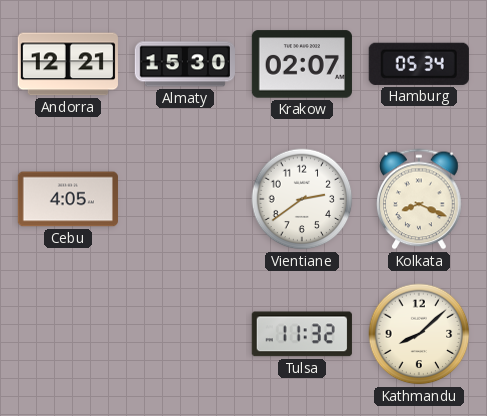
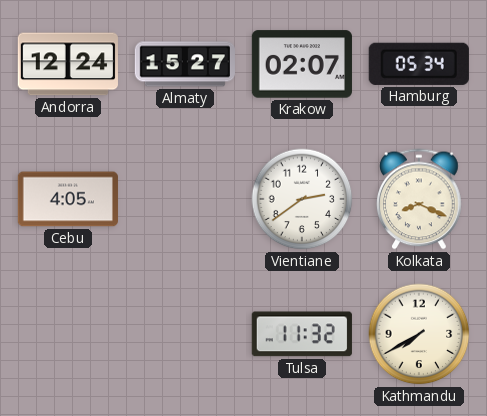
Andorra: 12:21 -> 12:24 (68, 64)
Almaty: 15:30 -> 15:27 (185, 64)
Kathmandu: 8:08 -> 7:40 (419, 334)
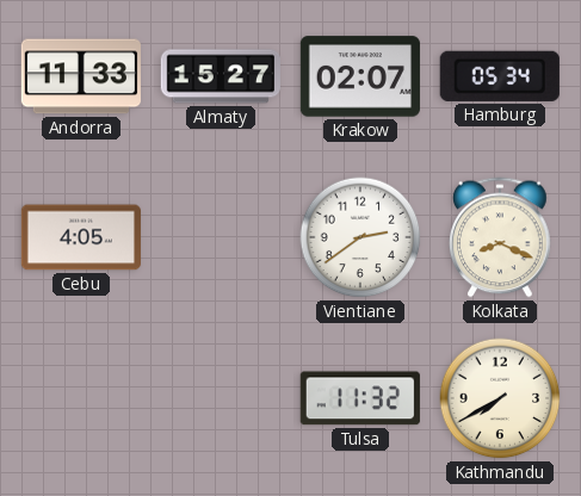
Andorra: 12:24 -> 11:33 (81, 76)
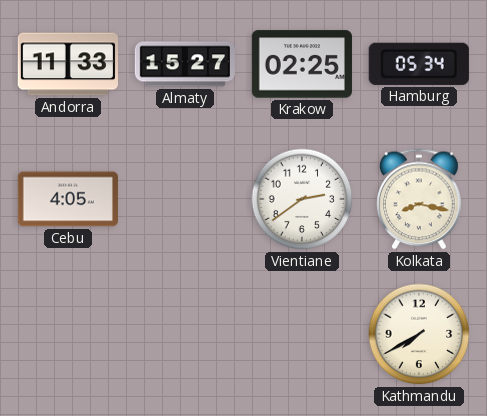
Krakow: 02:07 -> 02:25 (302, 64)
Kolkata: 8:19 -> 8:17 (419, 199)
Tulsa: 11:32 -> none (360, 398)
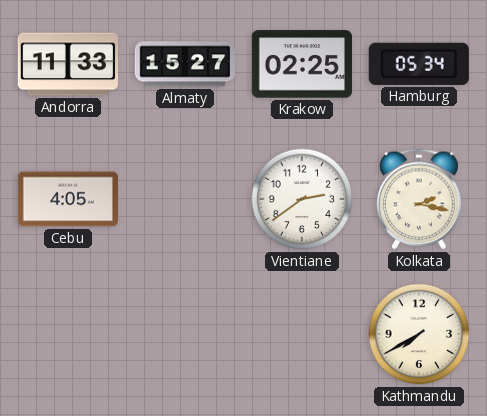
Kolkata: 8:17 -> 2:17 (419, 199)
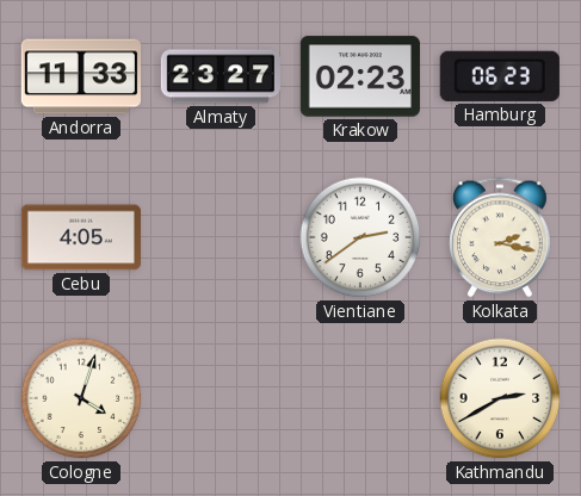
Almaty: 15:27 -> 23:27 (221, 76)
Krakow: 02:25 -> 02:23 (360, 76)
Hamburg: 05:34 -> 06:23 (500, 76)
Cologne: none -> 4:03 (81, 398)
Kathmandu: 7:40 -> 2:40 (500, 398)
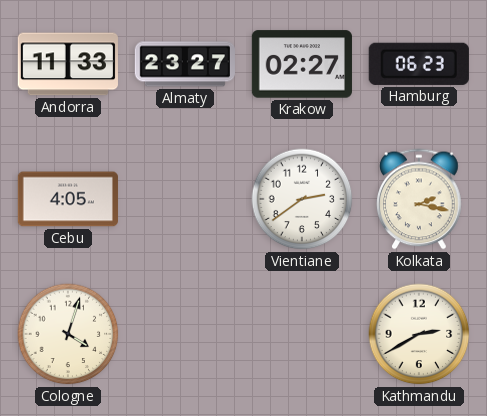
Krakow: 02:23 -> 02:27 (302, 64)
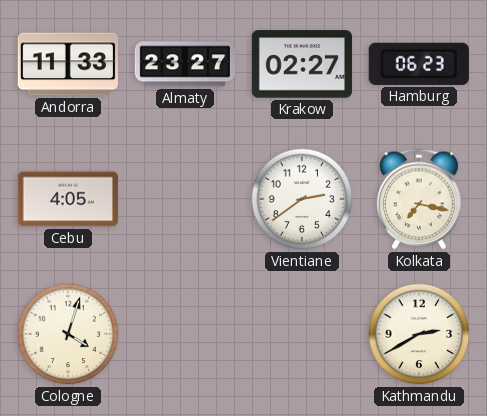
Kolkata: 2:17 -> 7:17 (419, 199)
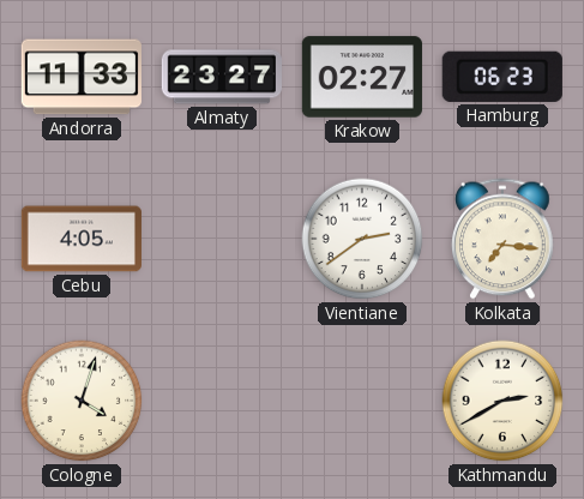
Kolkata: 7:17 -> 7:16 (502, 239)
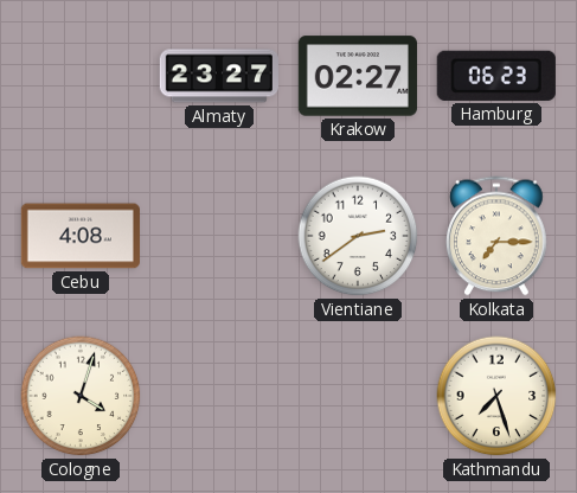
Andorra: 11:33 -> none (82, 77)
Cebu: 4:05 -> 4:08 (81, 236)
Kolkata: 7:16 -> 7:15 (496, 236)
Kathmandu: 2:40 -> 7:27 (496, 396)
